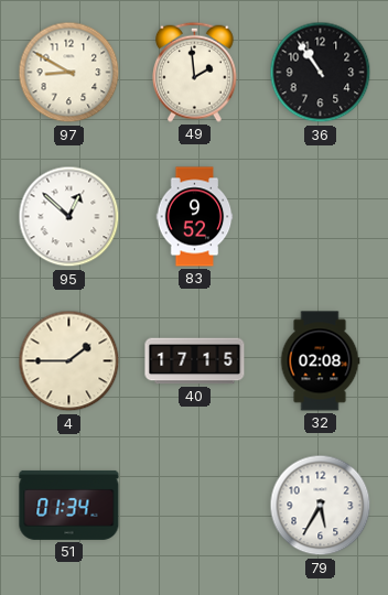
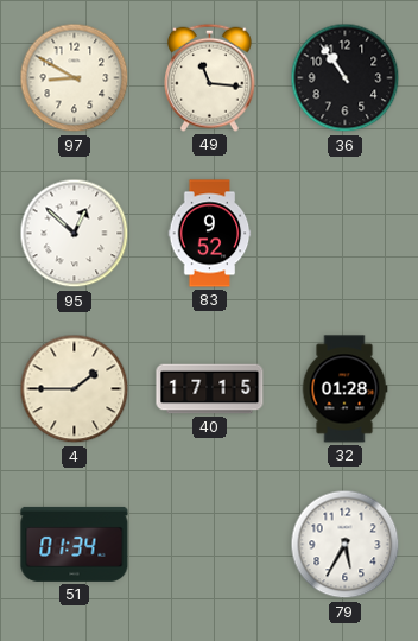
49: 1:59 -> 11:16 (210, 77)
32: 02:08 -> 01:28 (344, 389)
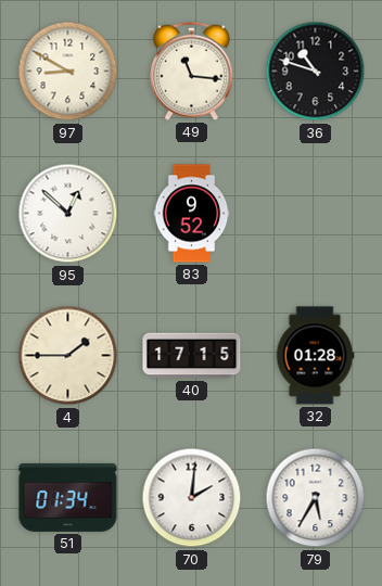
36: 10:54 -> 10:48 (316, 72)
70: none -> 2:01 (192, 498)
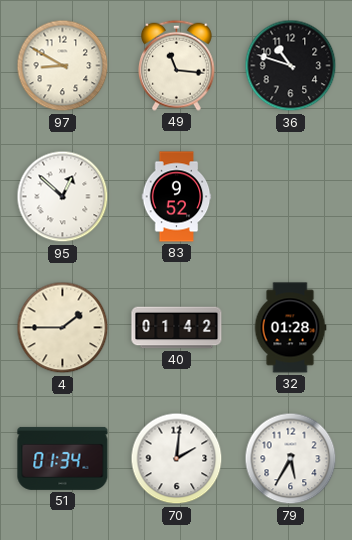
40: 17:15 -> 01:42 (177, 328)
